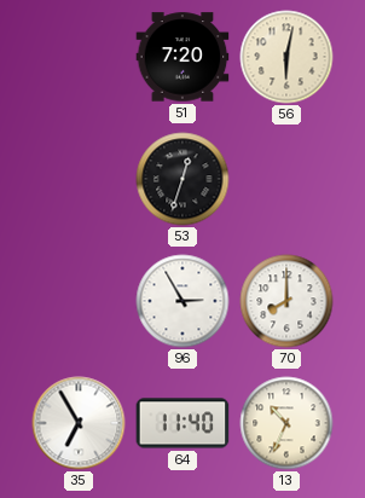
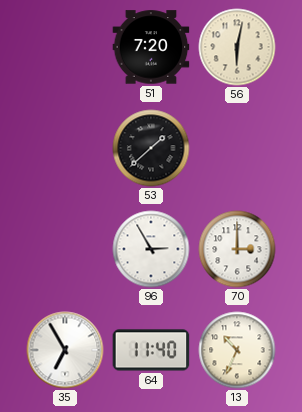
53: 12:33 -> 1:38 (151, 148)
70: 8:00 -> 3:00 (237, 249)
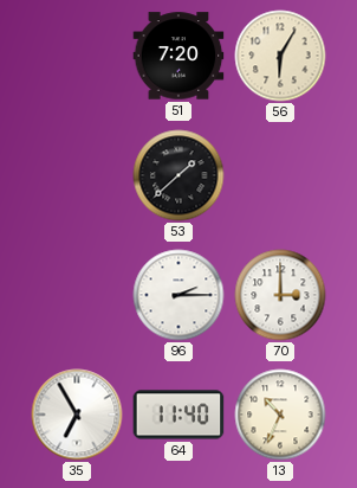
56: 6:02 -> 6:05 (280, 56)
96: 2:55 -> 2:15 (178, 295)
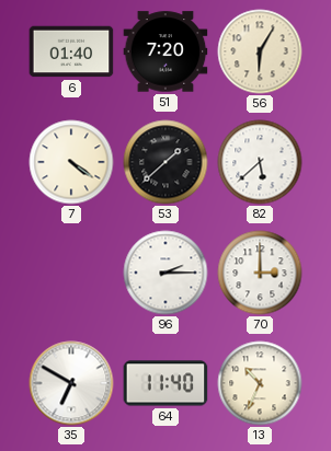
6: none -> 01:40 (71, 51)
7: none -> 4:21 (71, 162)
82: none -> 5:38 (260, 162)
35: 6:55 -> 6:50 (71, 383)
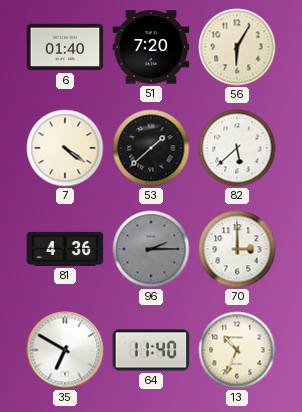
81: none -> 4:36 (65, 249)
96 dial: white -> grey (151, 249)
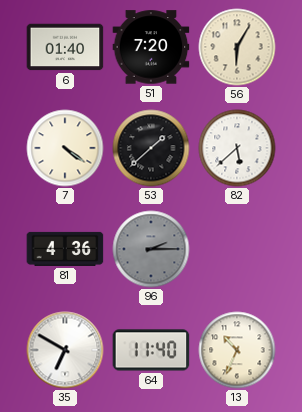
70: 3:00 -> none (237, 249)
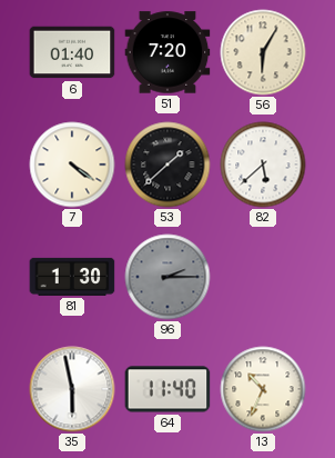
81: 4:36 -> 1:30 (72, 277)
35: 6:50 -> 5:58 (72, 389)
